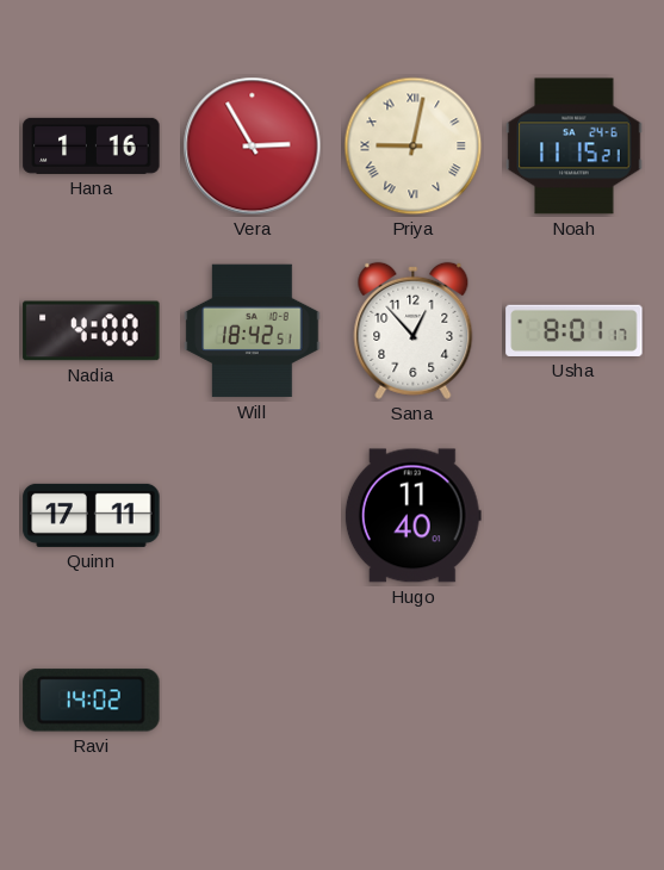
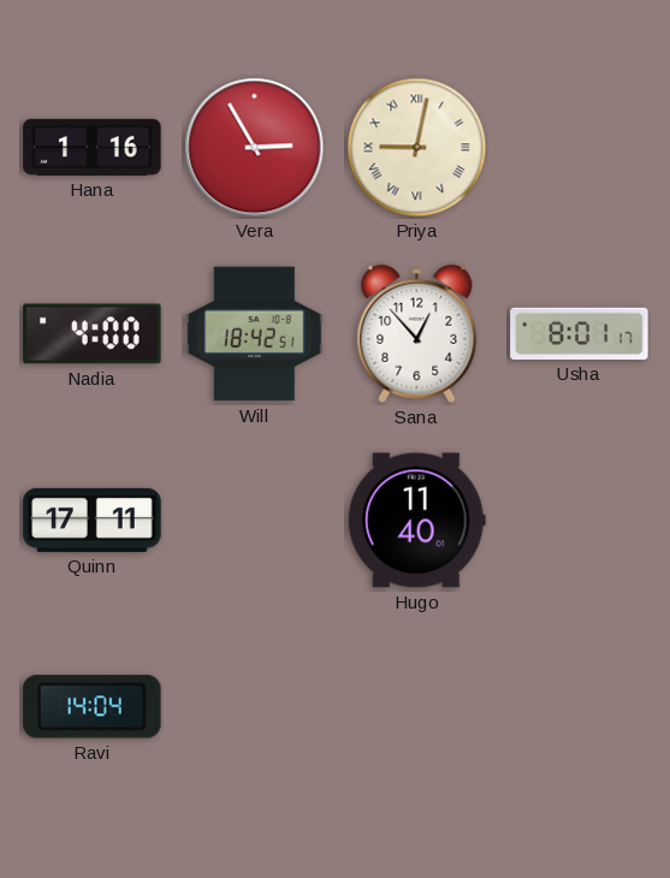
Noah: 11:15 -> none (575, 147)
Ravi: 14:02 -> 14:04 (93, 707)
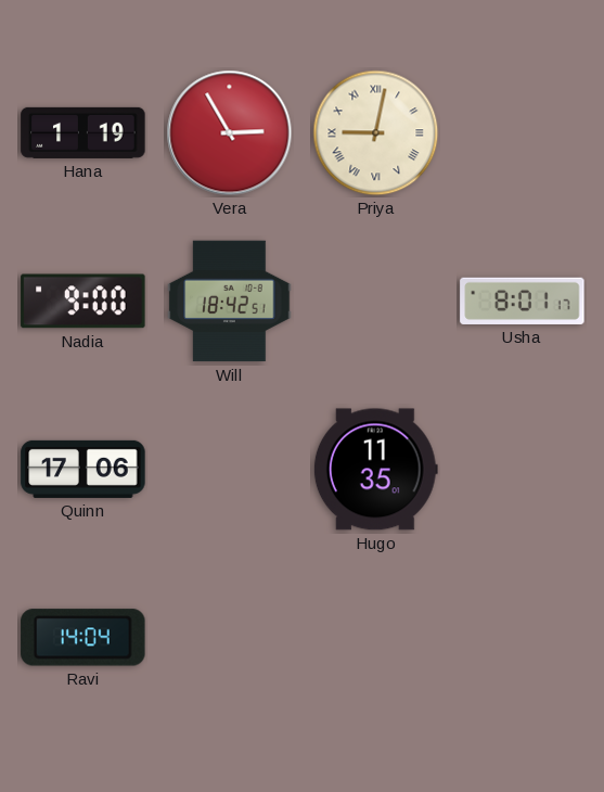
Hana: 1:16 -> 1:19 (83, 132)
Nadia: 4:00 -> 9:00 (83, 302)
Sana: 12:53 -> none (417, 333)
Quinn: 17:11 -> 17:06 (83, 469)
Hugo: 11:40 -> 11:35 (375, 470)
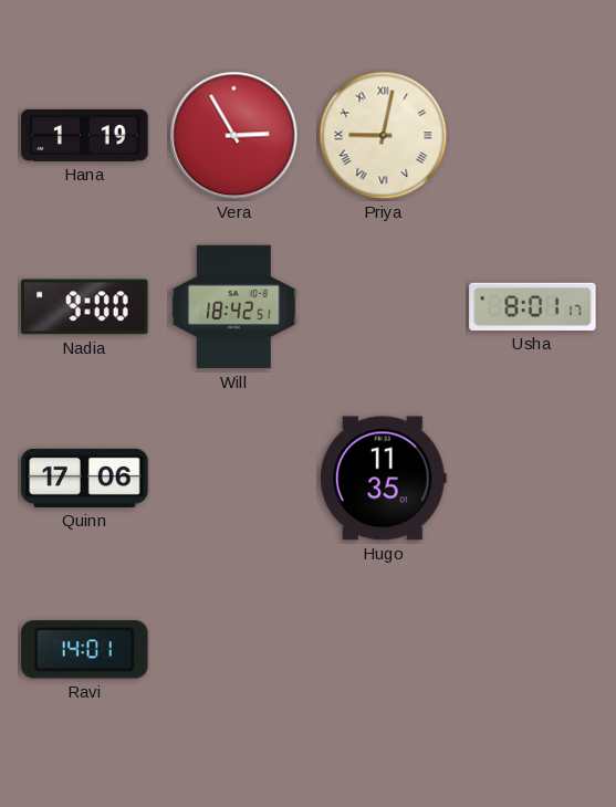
Ravi: 14:04 -> 14:01 (85, 650)
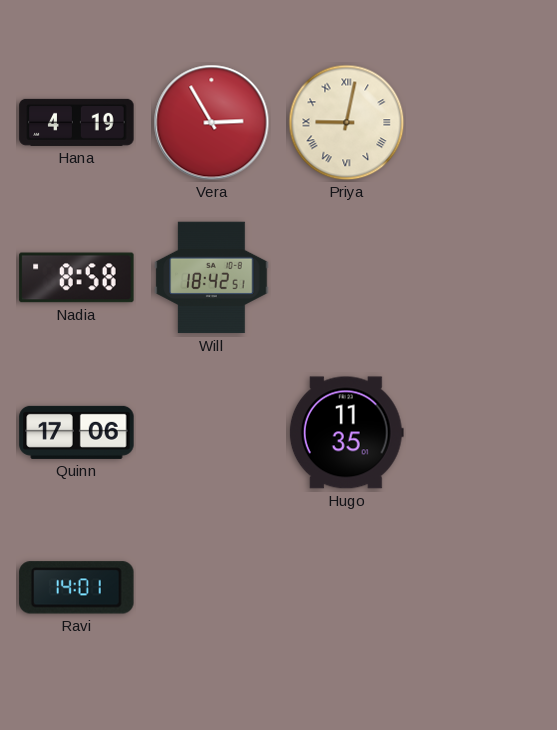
Hana: 1:19 -> 4:19 (77, 122)
Nadia: 9:00 -> 8:58 (77, 278)
Usha: 8:01 -> none (533, 306)
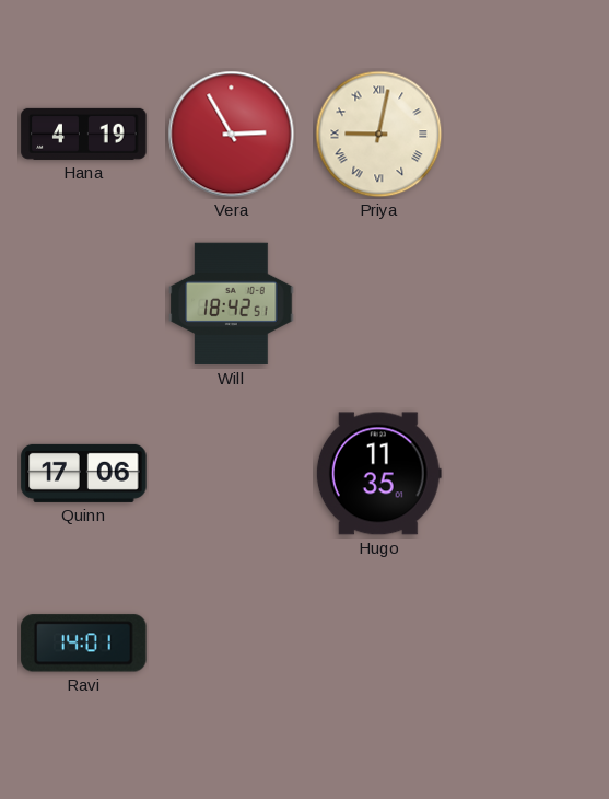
Nadia: 8:58 -> none (77, 278)
